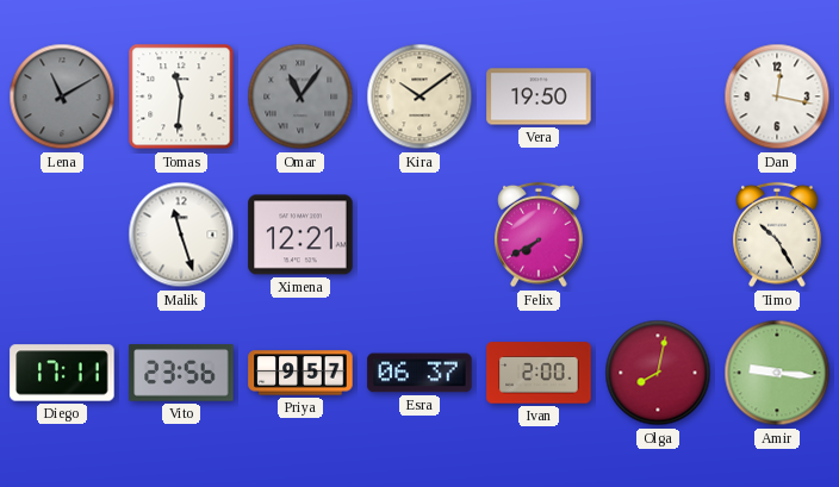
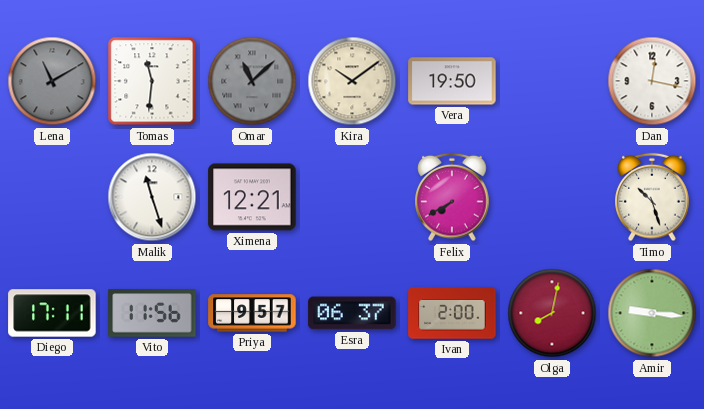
Omar: 11:06 -> 11:08 (252, 81)
Timo: 10:25 -> 10:27 (652, 197)
Vito: 23:56 -> 11:56 (152, 313)
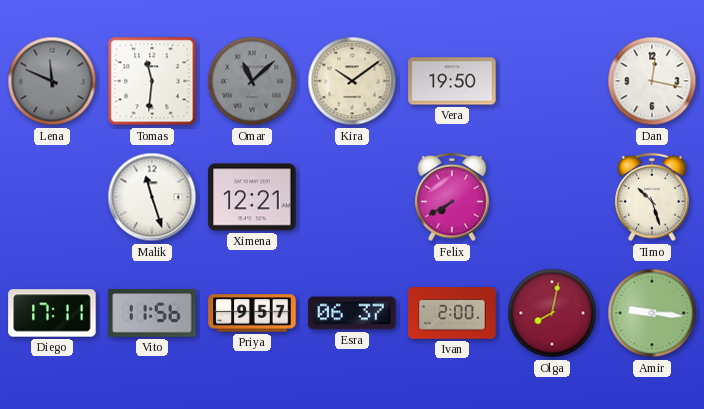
Lena: 11:10 -> 11:49 (52, 81)
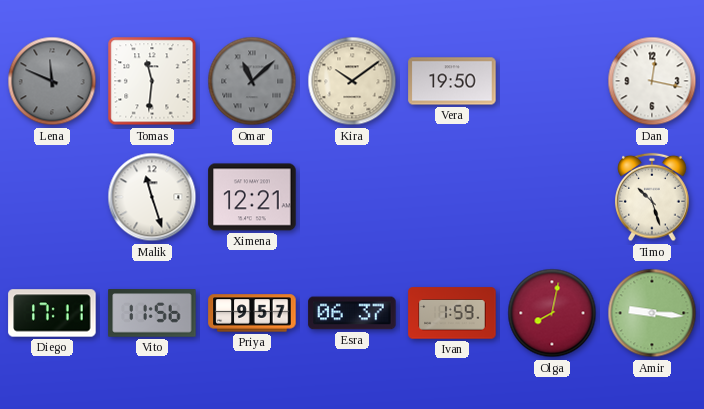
Felix: 7:40 -> none (452, 197)
Ivan: 2:00 -> 1:59 (452, 313)
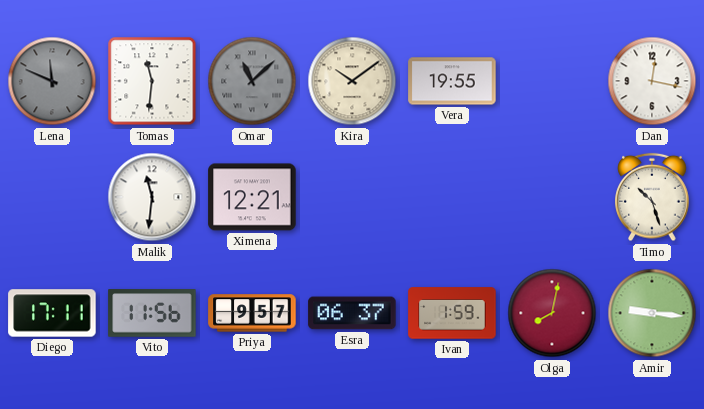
Vera: 19:50 -> 19:55 (452, 81)
Malik: 11:27 -> 11:31 (152, 197)
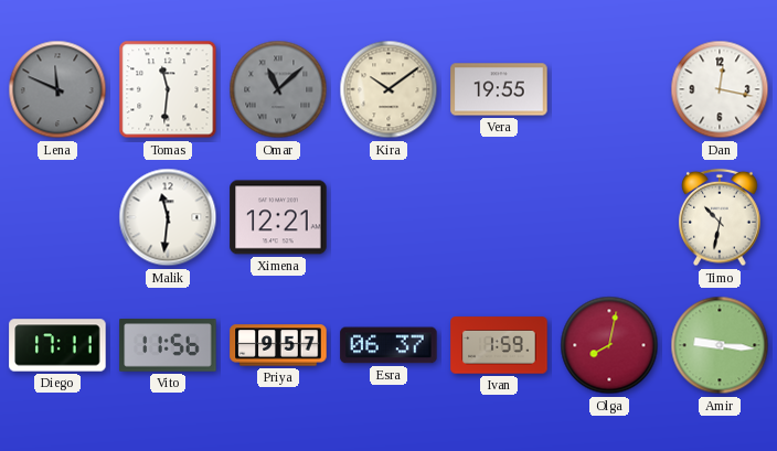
Timo: 10:27 -> 10:32 (720, 217)
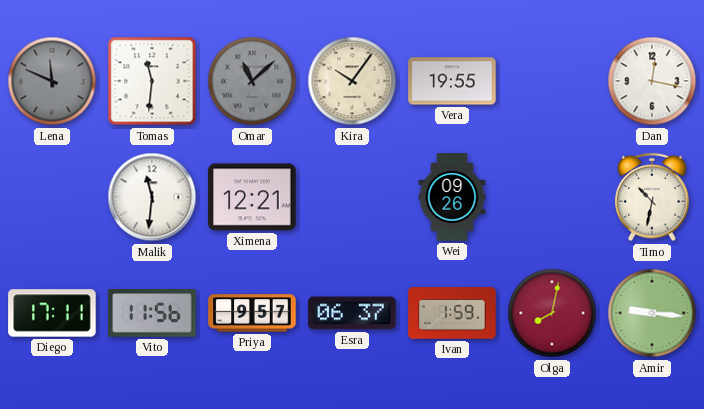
Kira: 10:09 -> 10:06 (352, 81)
Wei: none -> 09:26 (452, 197)
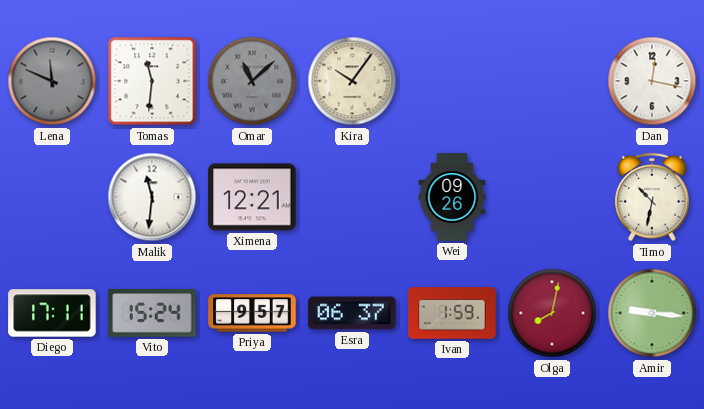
Vera: 19:55 -> none (452, 81)
Vito: 11:56 -> 15:24 (152, 313)
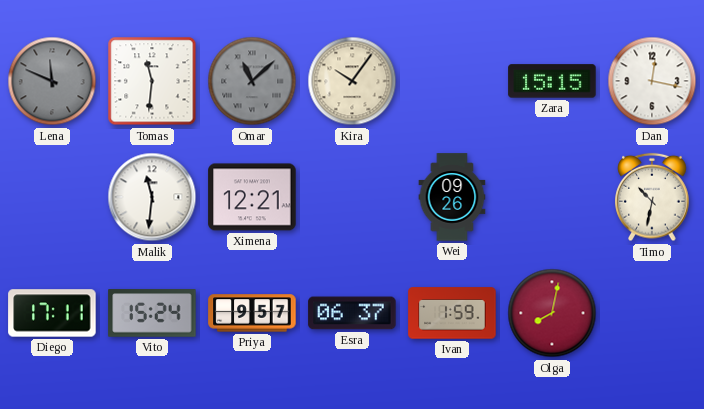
Zara: none -> 15:15 (552, 81)
Amir: 9:16 -> none (652, 313)
